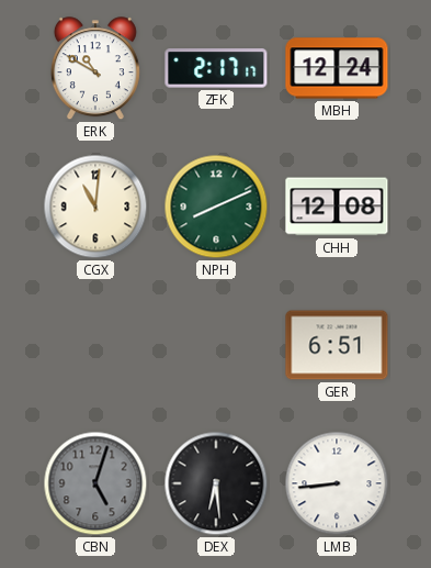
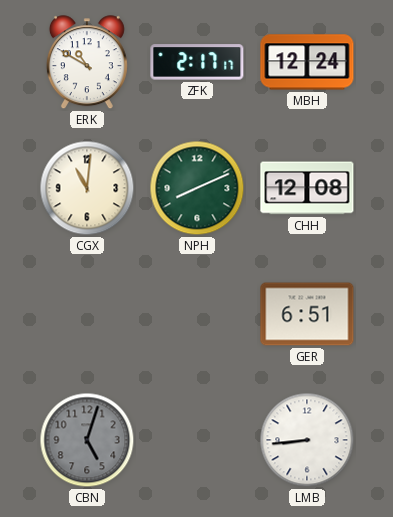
DEX: 6:29 -> none (216, 483)
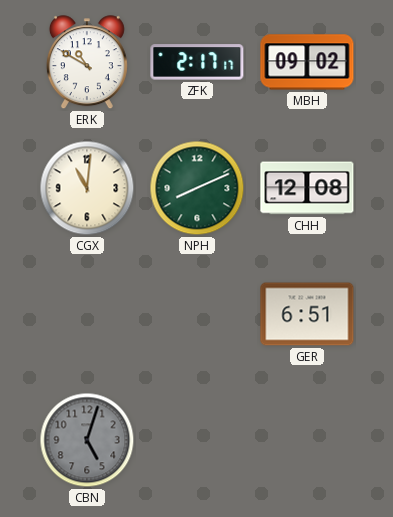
MBH: 12:24 -> 09:02 (307, 62)
LMB: 8:44 -> none (307, 440)
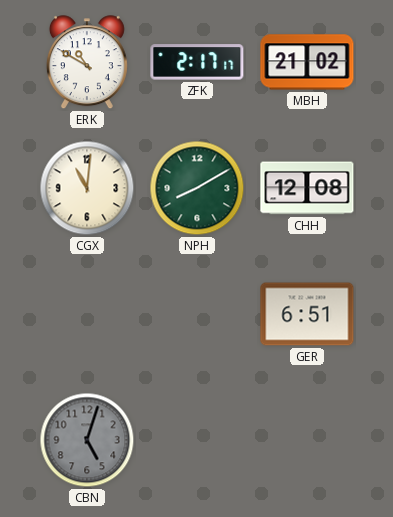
MBH: 09:02 -> 21:02 (307, 62)
NPH: 8:11 -> 8:10 (197, 188)
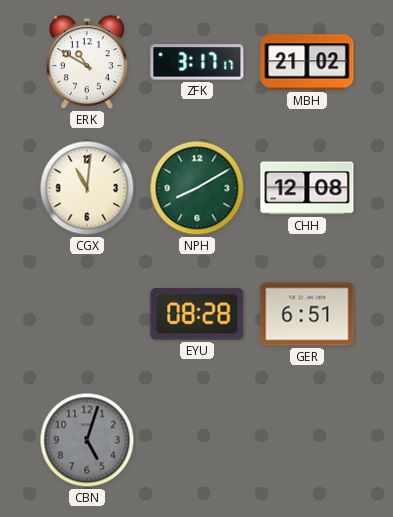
ZFK: 2:17 -> 3:17 (197, 62)
EYU: none -> 08:28 (197, 314)
